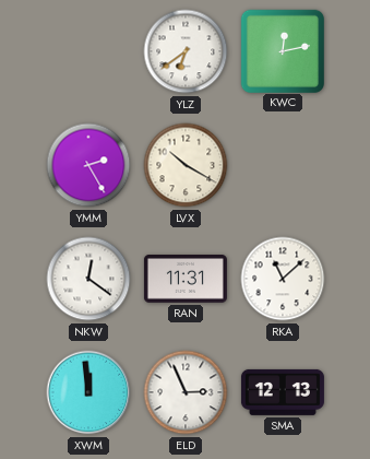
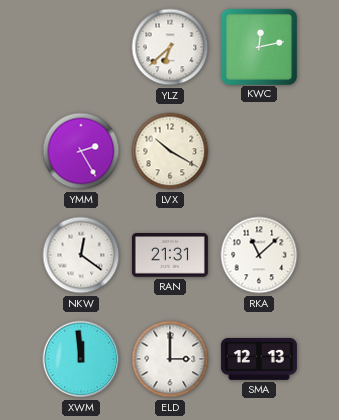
YLZ: 6:39 -> 6:38 (170, 47)
RAN: 11:31 -> 21:31 (170, 256)
ELD: 2:56 -> 3:00 (170, 359)
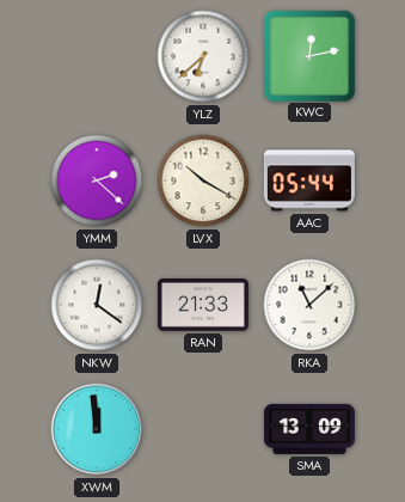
YMM: 2:25 -> 2:22 (97, 180)
AAC: none -> 05:44 (309, 180)
RAN: 21:31 -> 21:33 (203, 306)
ELD: 3:00 -> none (170, 359)
SMA: 12:13 -> 13:09 (309, 429)
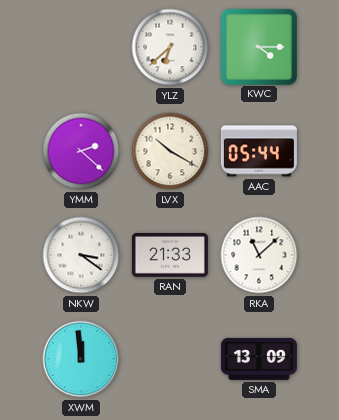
KWC: 12:13 -> 4:15 (258, 46)
NKW: 12:21 -> 3:21 (81, 255)
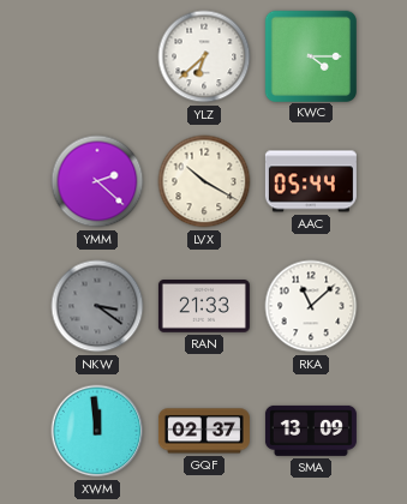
NKW dial: white -> grey (97, 306)
GQF: none -> 02:37 (204, 431)
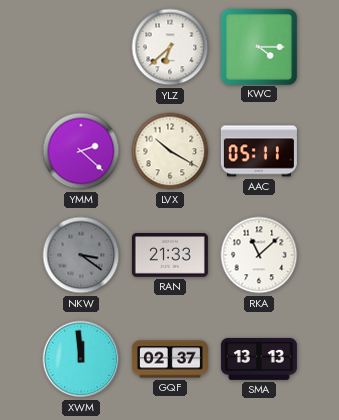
AAC: 05:44 -> 05:11 (259, 151)
SMA: 13:09 -> 13:13 (259, 359)
